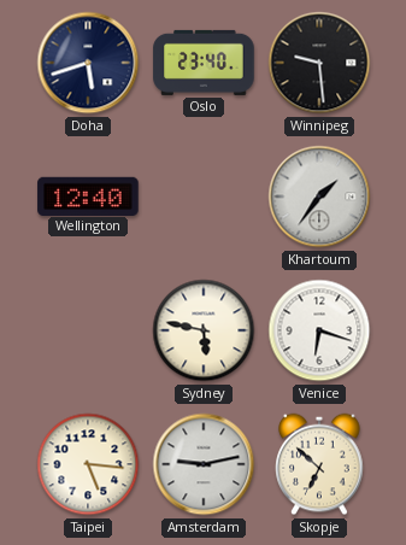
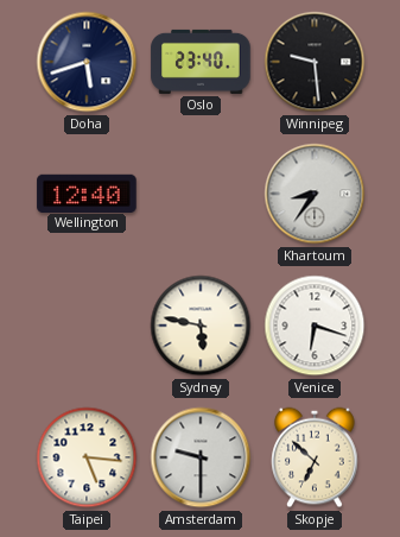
Khartoum: 1:36 -> 8:36 (315, 194)
Amsterdam: 9:13 -> 9:30 (201, 457)
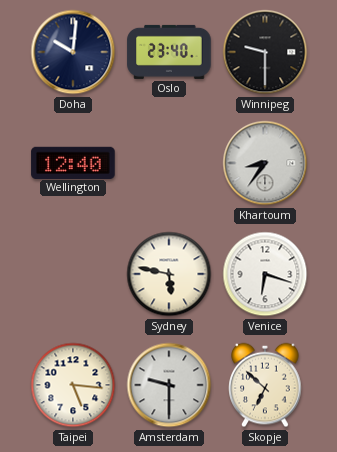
Doha: 5:42 -> 10:01 (73, 52)
Winnipeg: 9:29 -> 9:30 (265, 52)
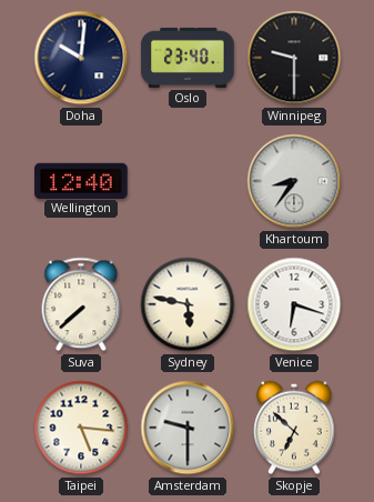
Suva: none -> 7:38 (81, 304)
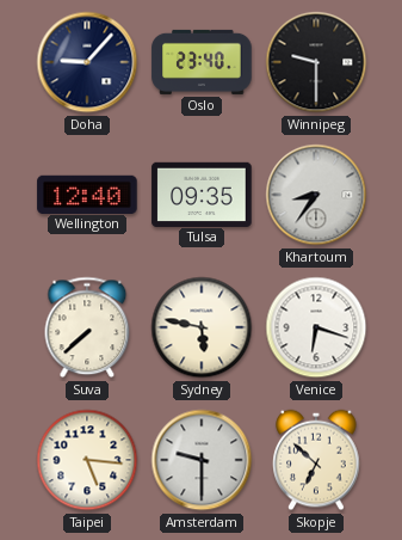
Doha: 10:01 -> 9:07 (87, 62)
Tulsa: none -> 09:35 (202, 194)
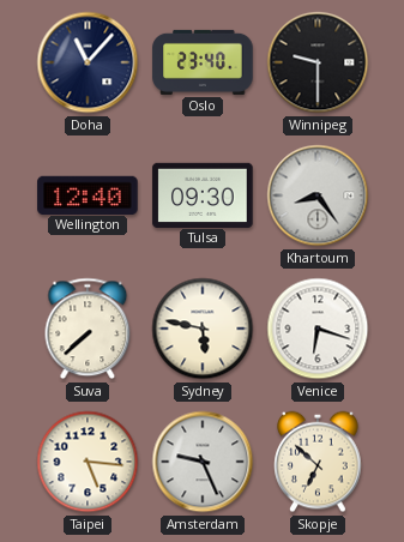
Doha: 9:07 -> 11:07 (88, 62)
Tulsa: 09:35 -> 09:30 (203, 194)
Khartoum: 8:36 -> 8:24 (318, 195)
Amsterdam: 9:30 -> 9:26 (203, 462)
